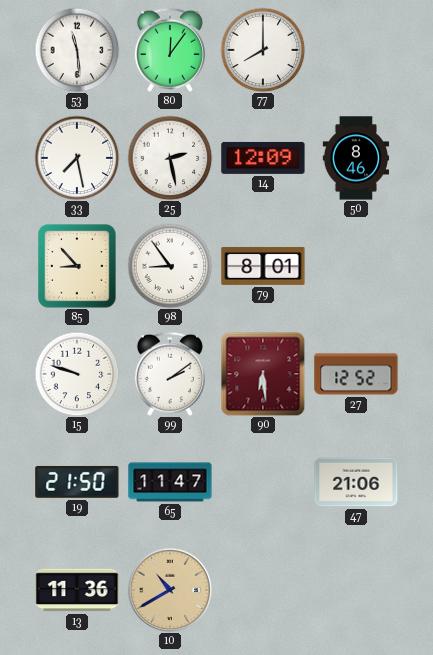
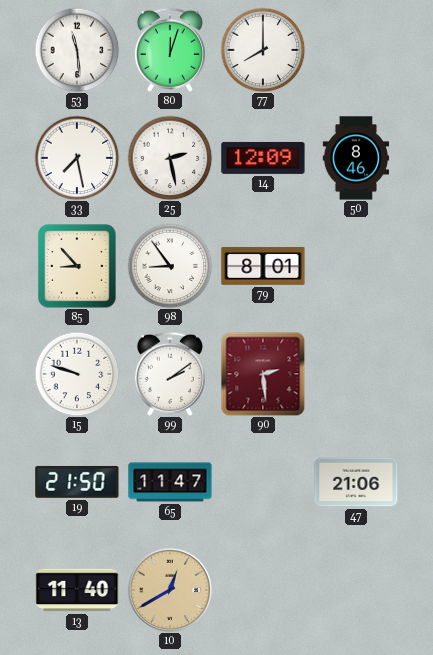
80: 12:06 -> 12:03 (170, 50)
90: 6:29 -> 2:29 (263, 374)
27: 12:52 -> none (356, 374)
13: 11:36 -> 11:40 (77, 590)
10: 10:40 -> 12:40 (170, 590)
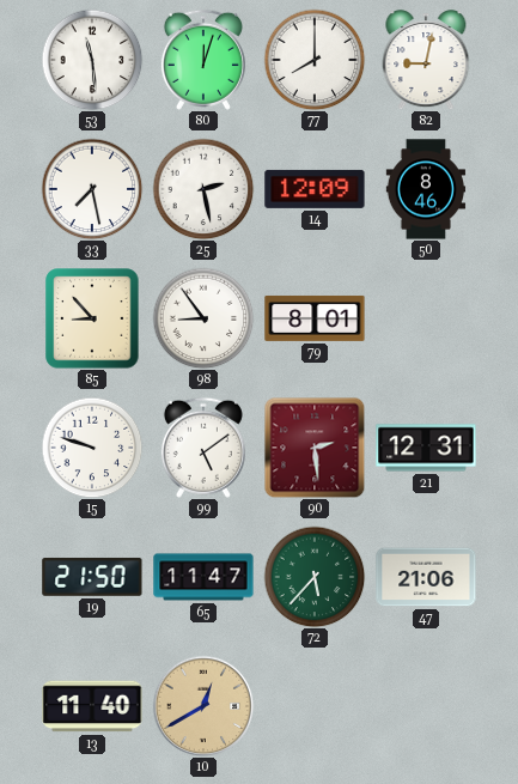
82: none -> 9:02 (426, 60)
99: 2:09 -> 5:09 (203, 448)
21: none -> 12:31 (426, 448)
72: none -> 5:37 (315, 577)
